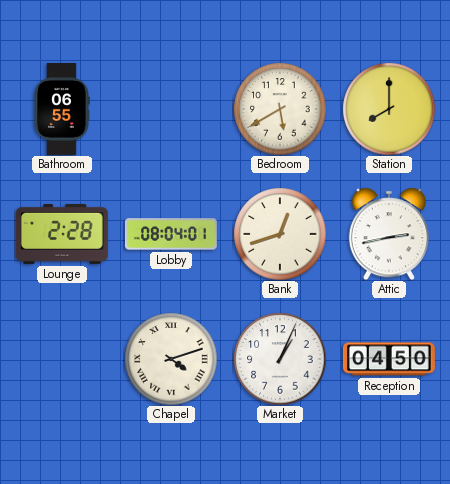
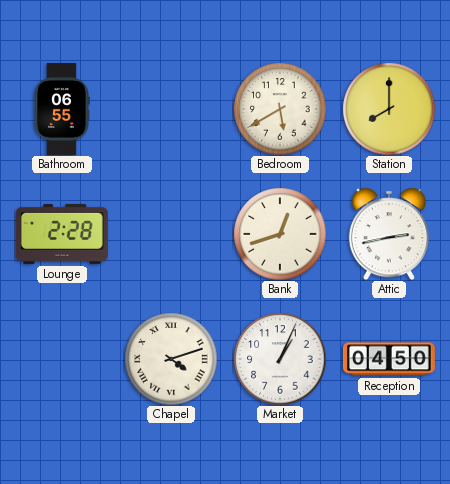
Lobby: 08:04 -> none (171, 234)
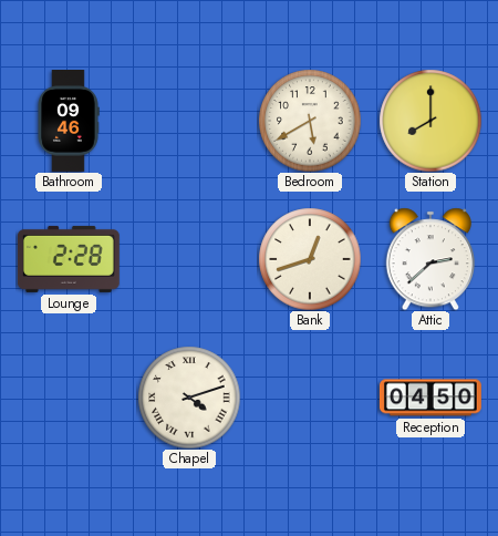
Bathroom: 06:55 -> 09:46 (69, 122)
Attic: 2:43 -> 2:38 (430, 259)
Market: 1:04 -> none (280, 359)
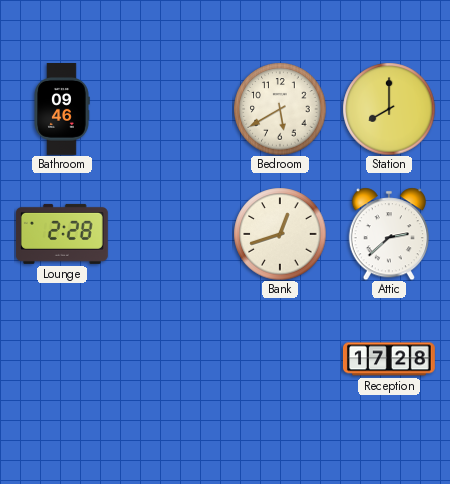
Chapel: 4:12 -> none (189, 398)
Reception: 04:50 -> 17:28 (390, 359)
